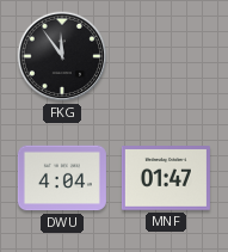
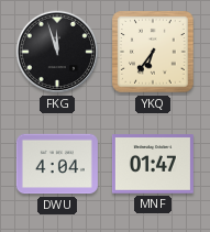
FKG: 11:54 -> 11:57 (57, 52)
YKQ: none -> 6:36 (153, 52)
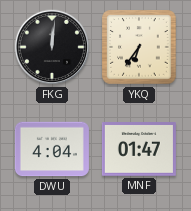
FKG: 11:57 -> 12:01 (52, 47)
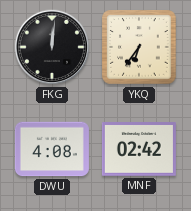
DWU: 4:04 -> 4:08 (52, 149)
MNF: 01:47 -> 02:42 (139, 149)
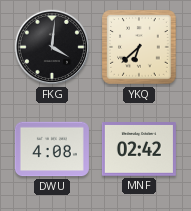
FKG: 12:01 -> 4:01 (52, 47)
YKQ: 6:36 -> 6:38 (139, 47)
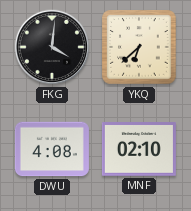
MNF: 02:42 -> 02:10 (139, 149)
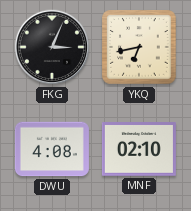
FKG: 4:01 -> 3:04 (52, 47)
YKQ: 6:38 -> 6:43 (139, 47)
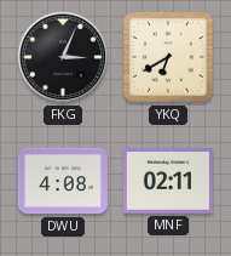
YKQ: 6:43 -> 6:40 (168, 57)
MNF: 02:10 -> 02:11 (168, 181)
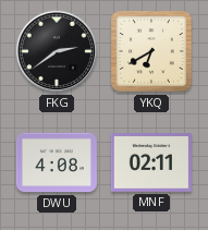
FKG: 3:04 -> 2:39 (57, 51)
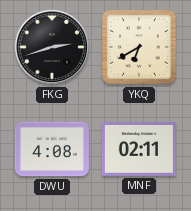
FKG: 2:39 -> 2:42 (52, 47)
